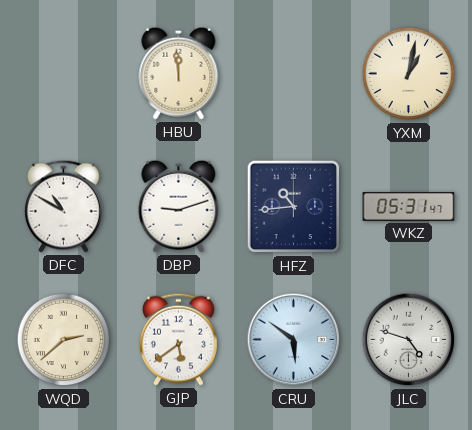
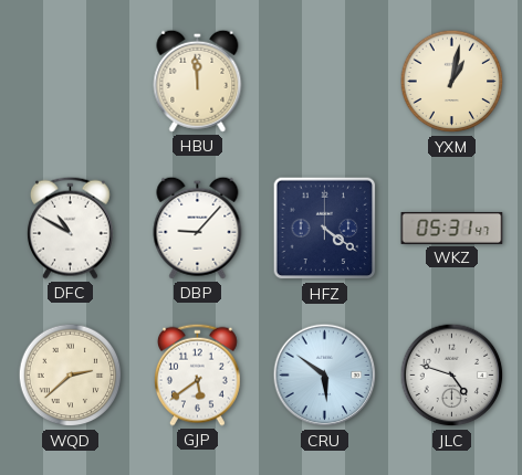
DBP: 9:12 -> 9:07 (198, 228)
HFZ: 10:44 -> 4:21 (325, 229)
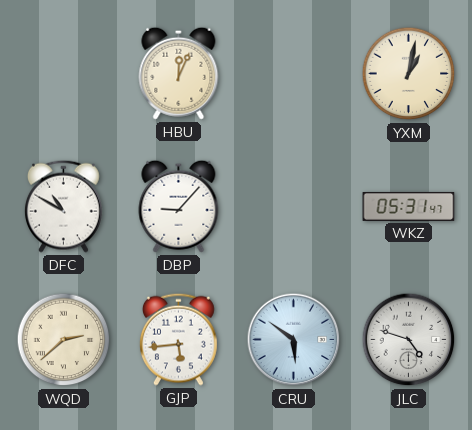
HBU: 11:59 -> 12:04 (179, 73)
HFZ: 4:21 -> none (325, 229)
GJP: 5:39 -> 5:44 (178, 339)
